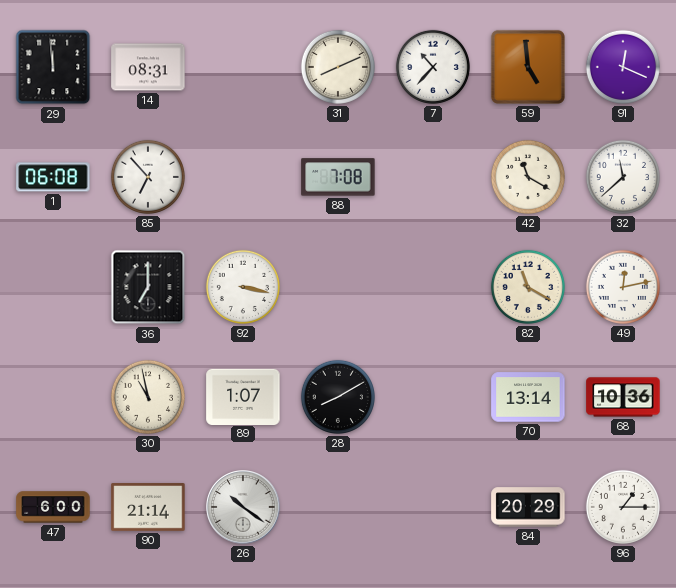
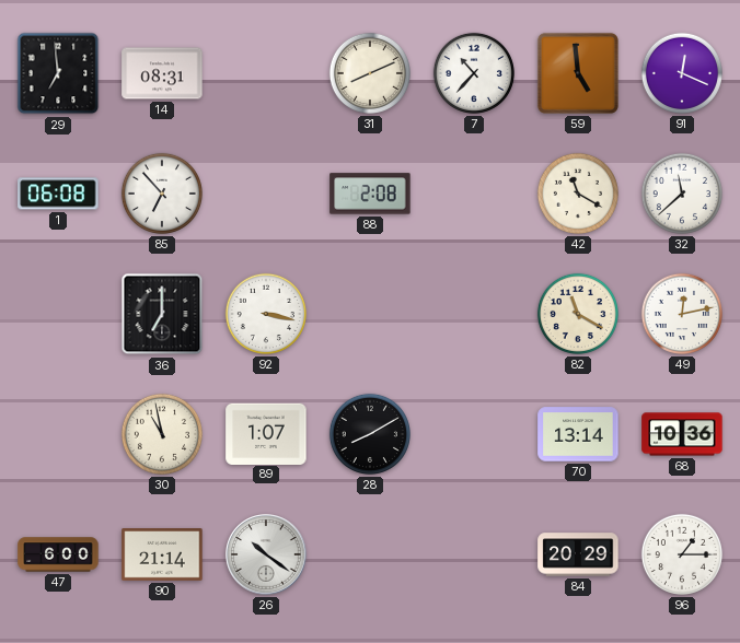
29: 11:59 -> 6:59 (58, 73)
88: 7:08 -> 2:08 (370, 194)
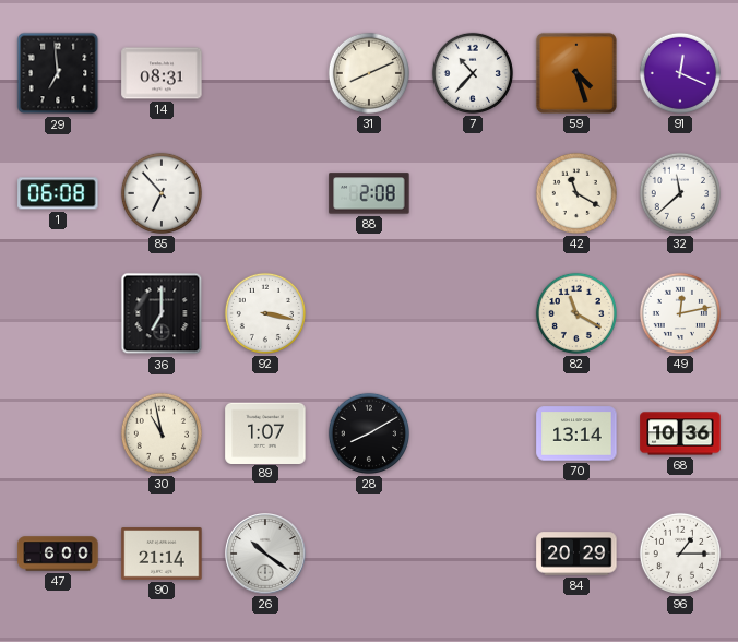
59: 4:59 -> 4:27 (576, 73)
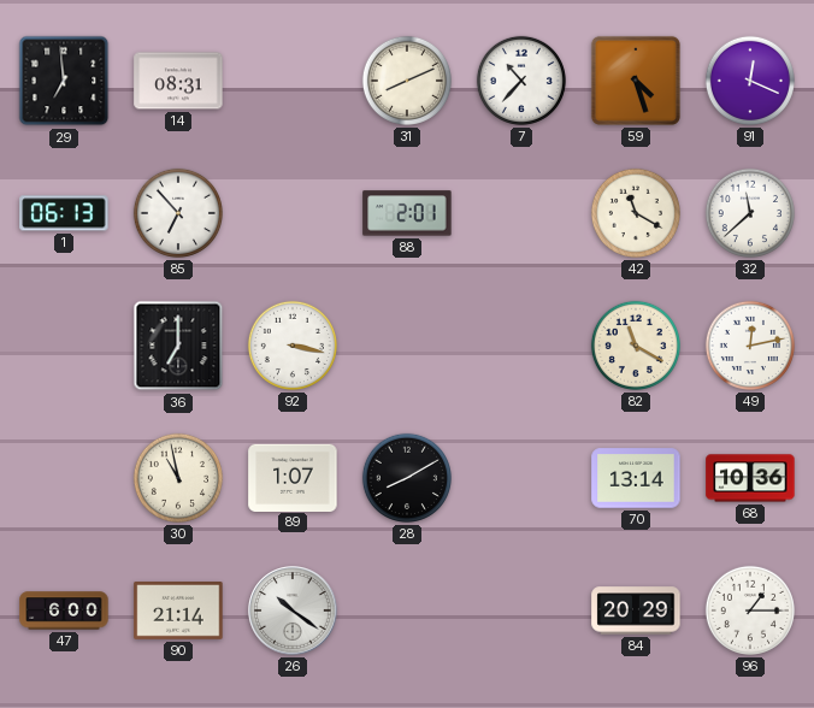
1: 06:08 -> 06:13 (64, 213)
88: 2:08 -> 2:01 (407, 213)
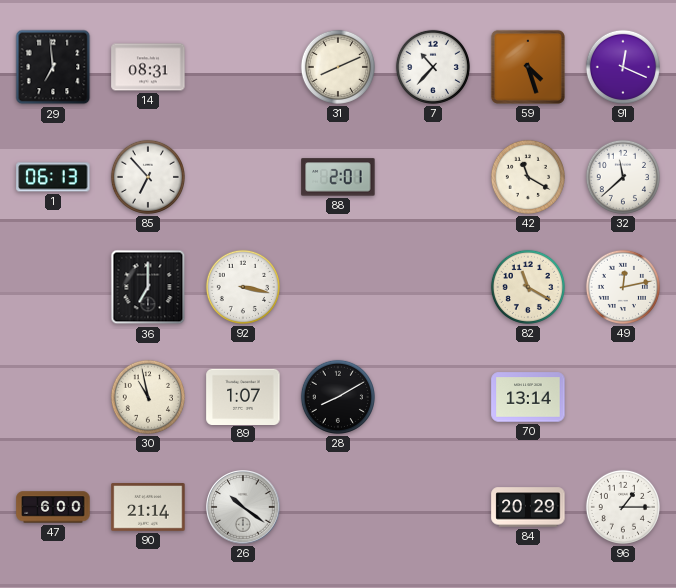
68: 10:36 -> none (750, 478)
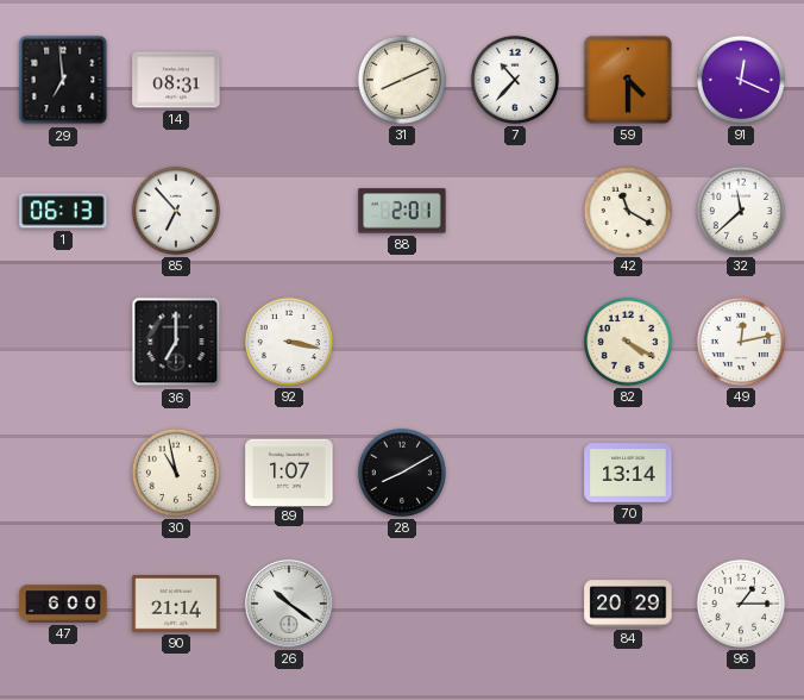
59: 4:27 -> 4:30 (628, 80)
82: 11:20 -> 4:20 (628, 342)
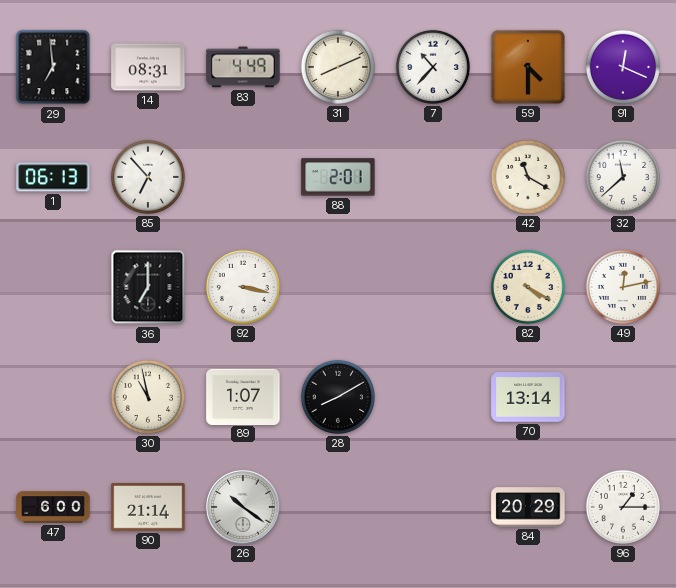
83: none -> 4:49 (243, 67)
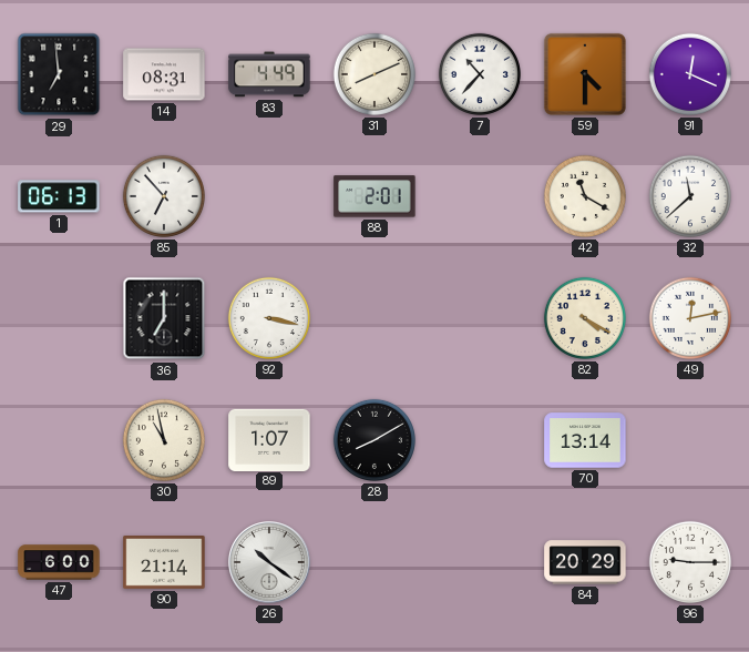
96: 1:15 -> 9:15 (690, 562)
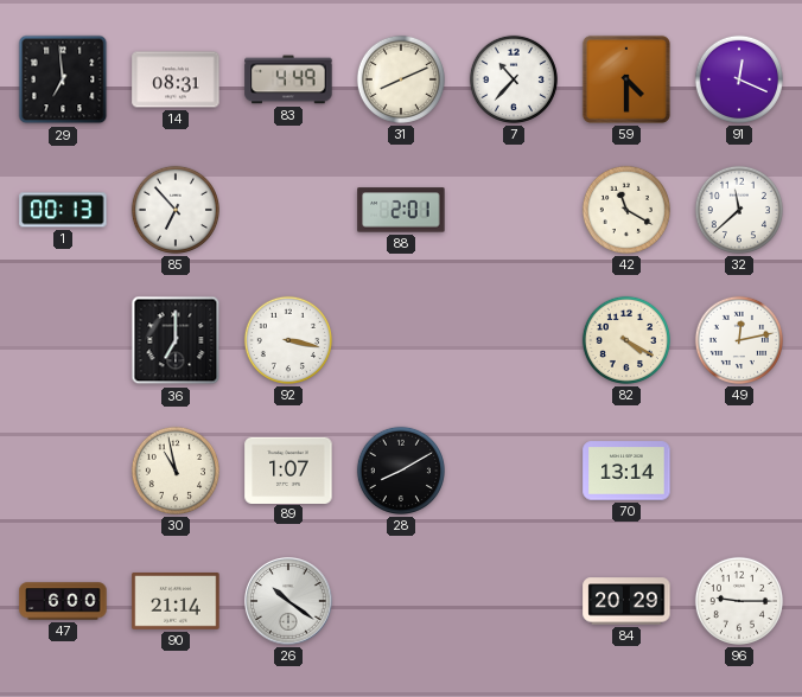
1: 06:13 -> 00:13 (63, 210)
